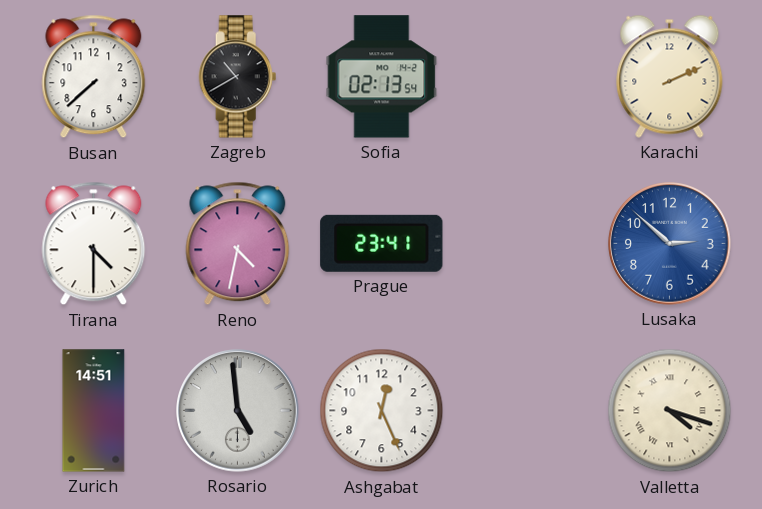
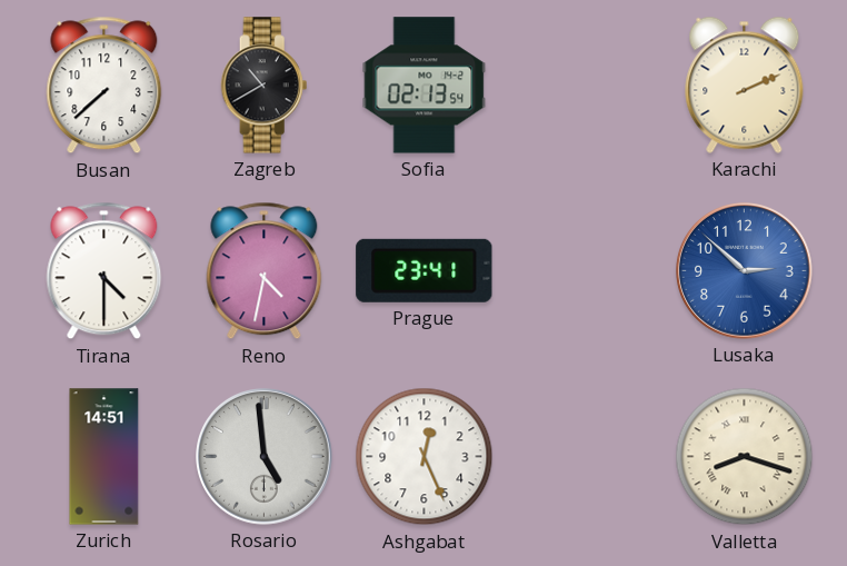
Valletta: 4:18 -> 8:18 (745, 457)
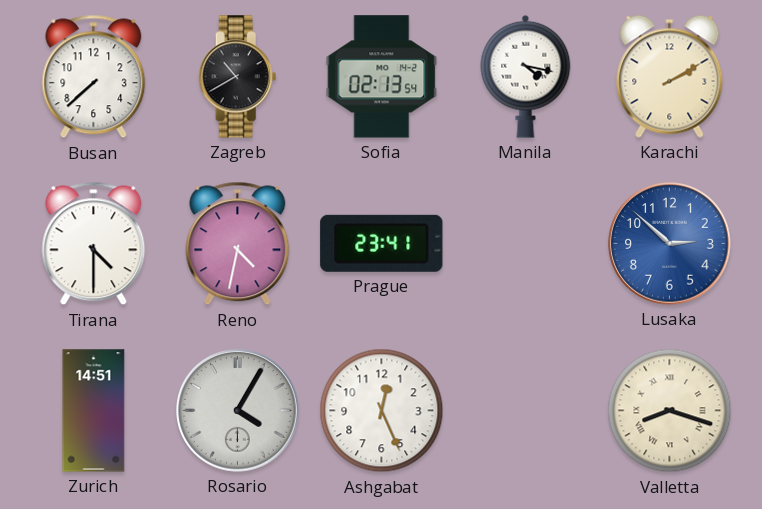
Manila: none -> 4:17 (526, 76)
Karachi: 2:11 -> 2:10 (670, 76)
Rosario: 4:59 -> 4:05 (238, 411)
